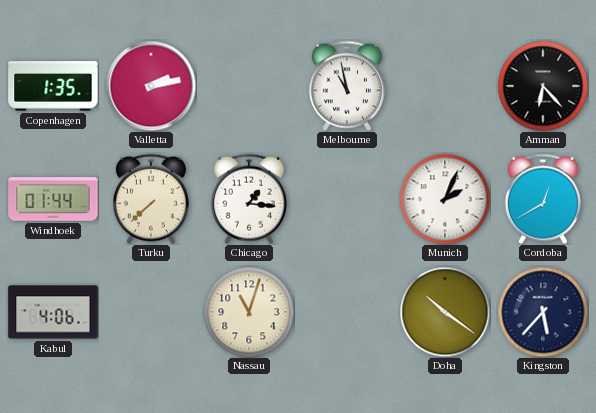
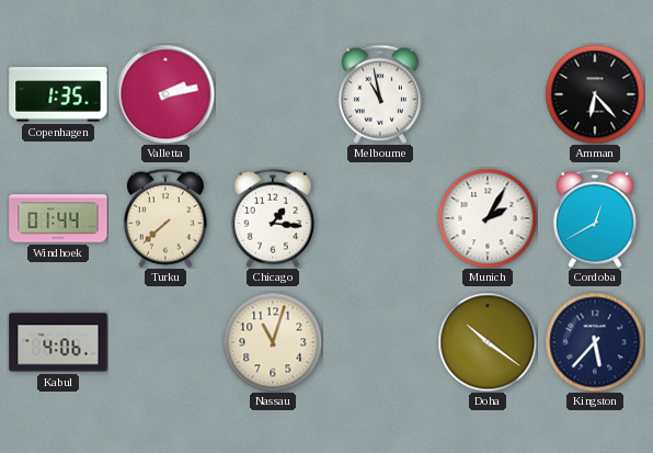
Munich: 2:04 -> 2:05 (488, 218)
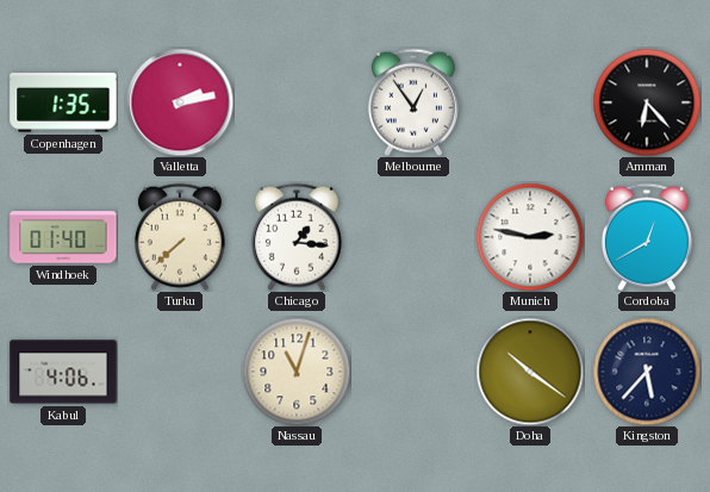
Melbourne: 10:58 -> 12:54 (413, 102)
Windhoek: 01:44 -> 01:40 (63, 237)
Munich: 2:05 -> 2:47 (530, 237)
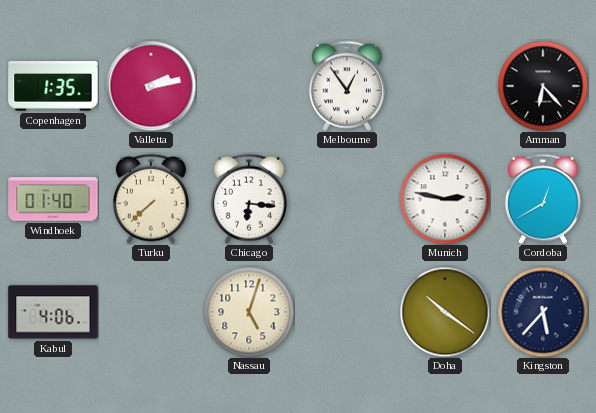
Chicago: 1:16 -> 6:16 (249, 199)
Nassau: 11:03 -> 5:03 (249, 312)
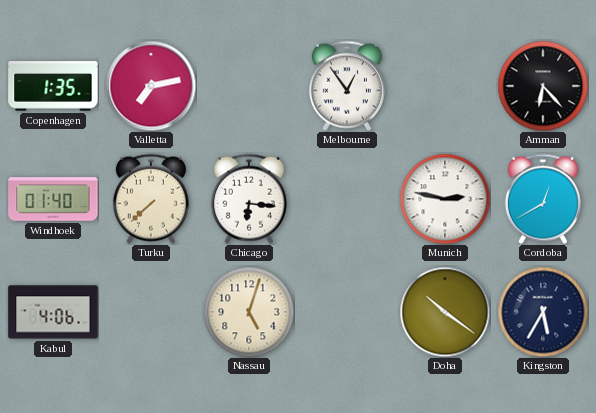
Valletta: 2:13 -> 7:13 (151, 86)
Kingston: 5:37 -> 5:35 (543, 312)
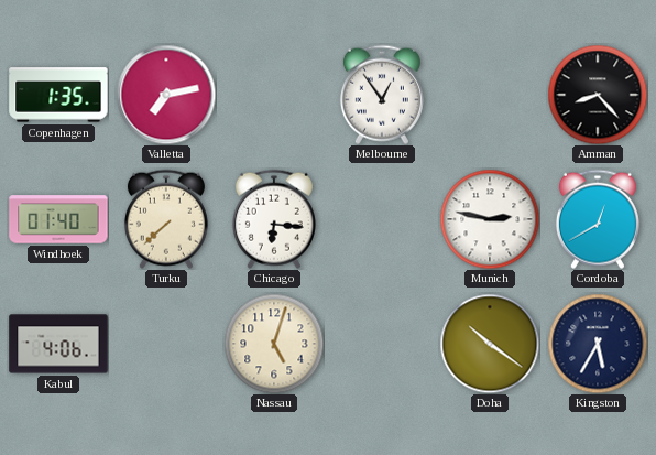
Amman: 6:23 -> 8:23 (598, 95)
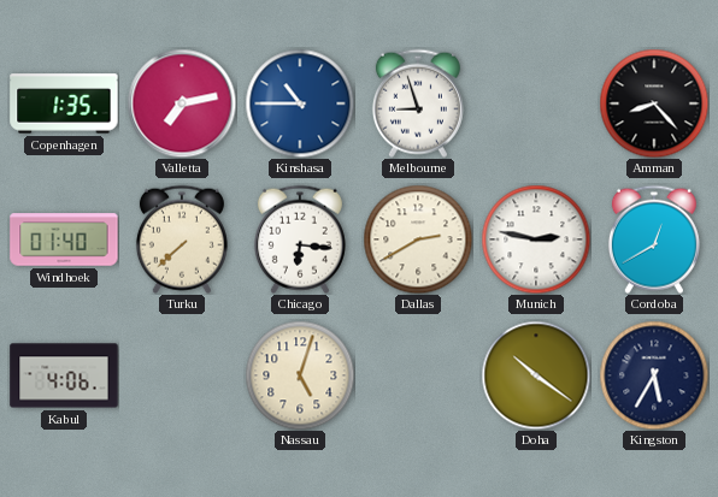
Kinshasa: none -> 10:45 (300, 103)
Melbourne: 12:54 -> 8:57 (418, 103)
Dallas: none -> 2:40 (418, 239)
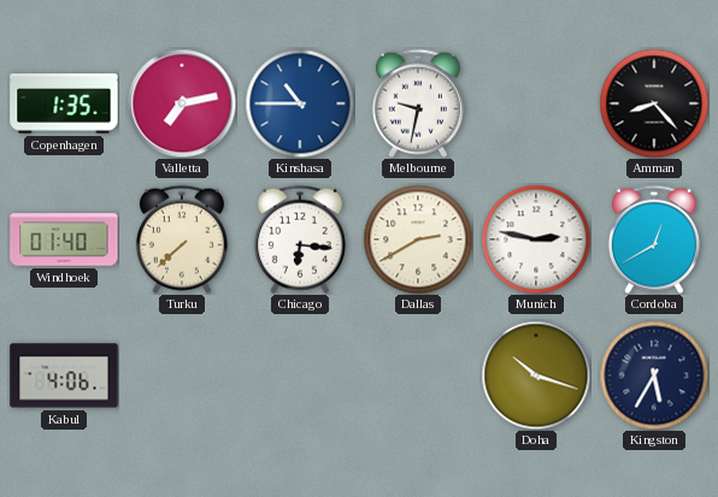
Melbourne: 8:57 -> 9:32 (418, 103)
Nassau: 5:03 -> none (300, 375)
Doha: 10:21 -> 10:18 (536, 375)
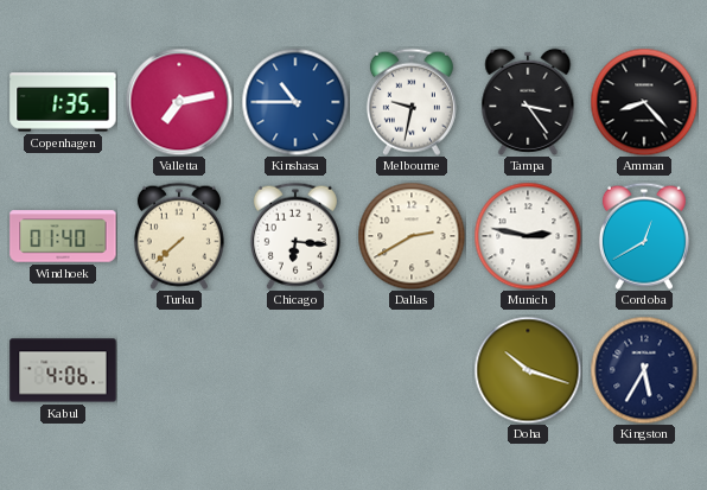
Tampa: none -> 3:24 (528, 102)
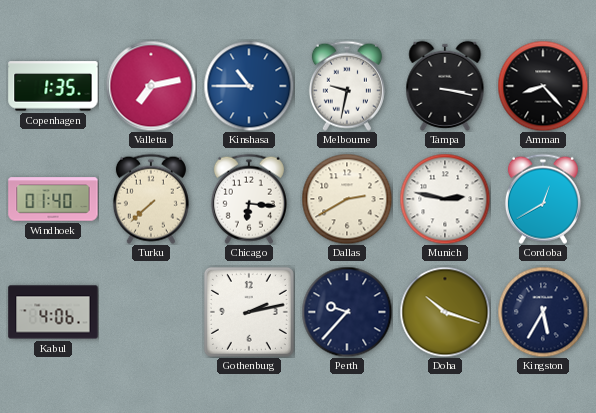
Tampa: 3:24 -> 3:17 (445, 86)
Gothenburg: none -> 2:13 (249, 312)
Perth: none -> 9:37 (347, 312)
